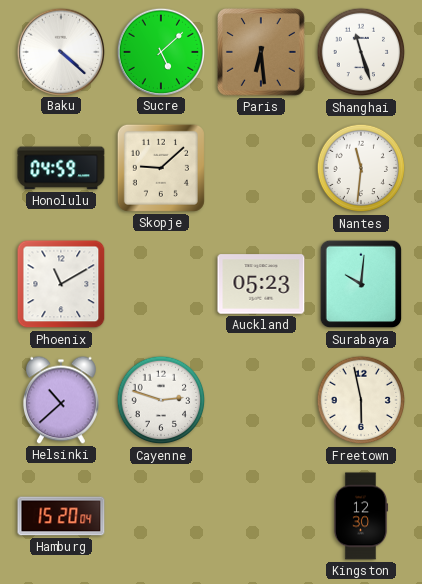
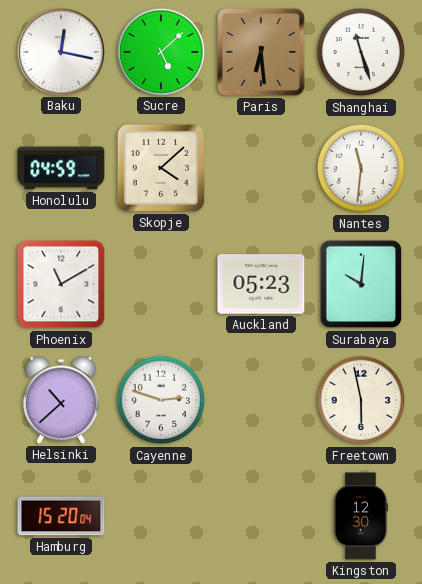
Baku: 4:22 -> 12:17 (60, 51)
Skopje: 9:08 -> 4:08 (161, 168)
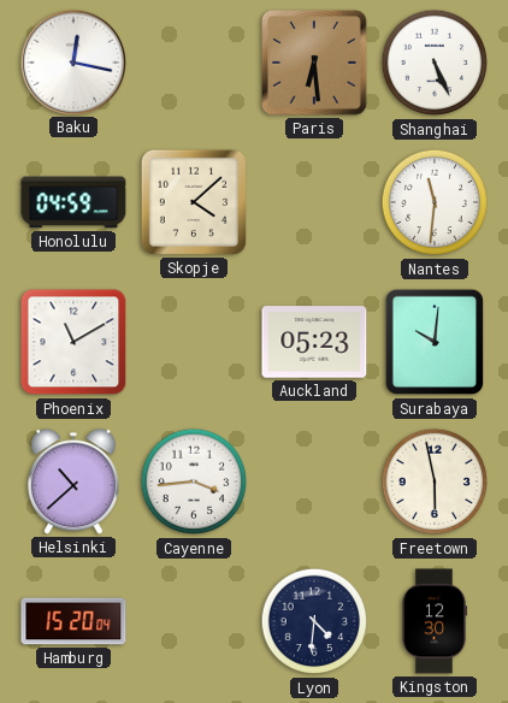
Sucre: 5:08 -> none (160, 51)
Shanghai: 11:27 -> 5:26 (435, 63)
Cayenne: 2:48 -> 3:44 (194, 482)
Lyon: none -> 4:31 (314, 621)
